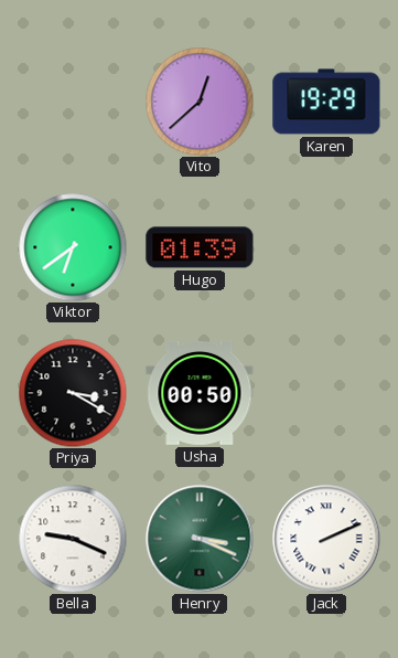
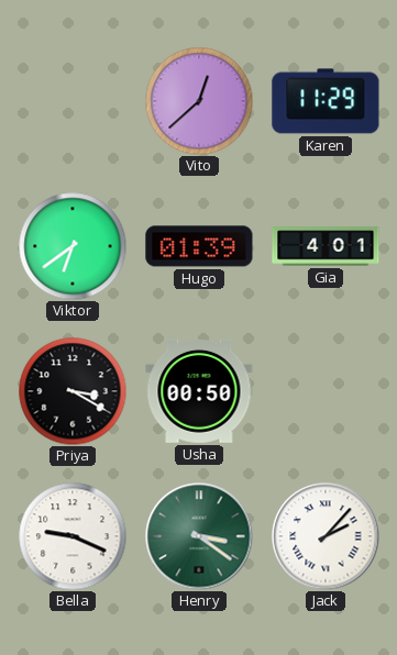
Karen: 19:29 -> 11:29 (326, 101)
Gia: none -> 4:01 (326, 246)
Henry: 3:19 -> 3:21 (199, 536)
Jack: 2:11 -> 2:07 (326, 536)
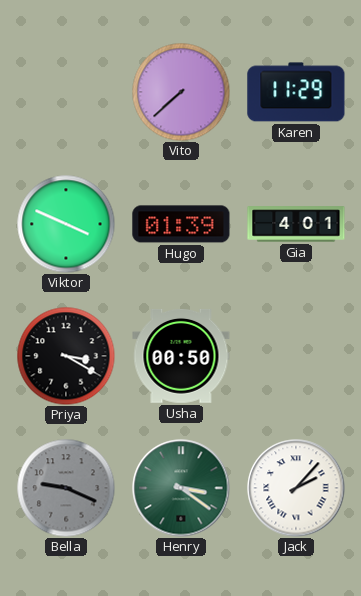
Vito: 12:38 -> 7:38 (181, 92)
Viktor: 6:39 -> 3:49 (66, 224)
Bella dial: white -> grey (66, 488)
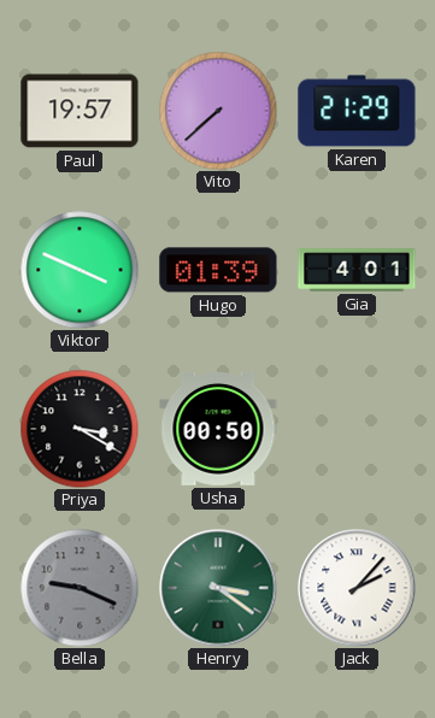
Paul: none -> 19:57 (80, 111)
Karen: 11:29 -> 21:29 (357, 111)
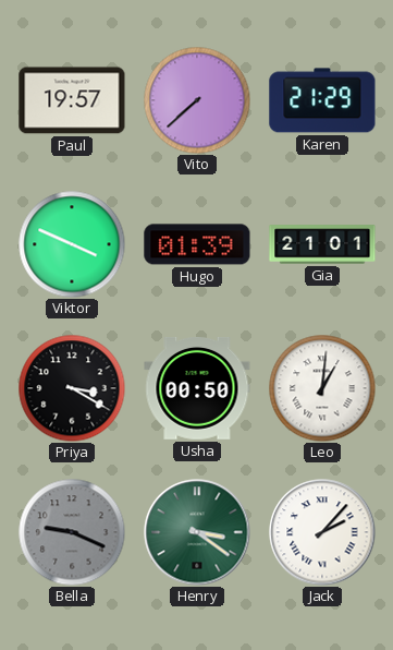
Gia: 4:01 -> 21:01 (322, 244)
Leo: none -> 1:01 (322, 388)
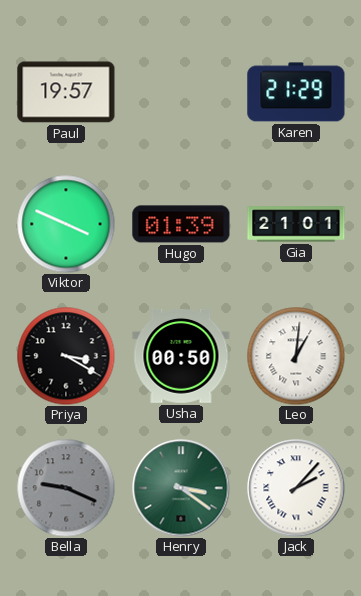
Vito: 7:38 -> none (197, 100)
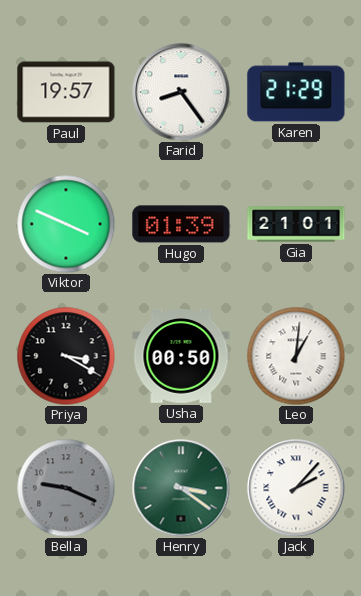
Farid: none -> 8:24 (181, 92)
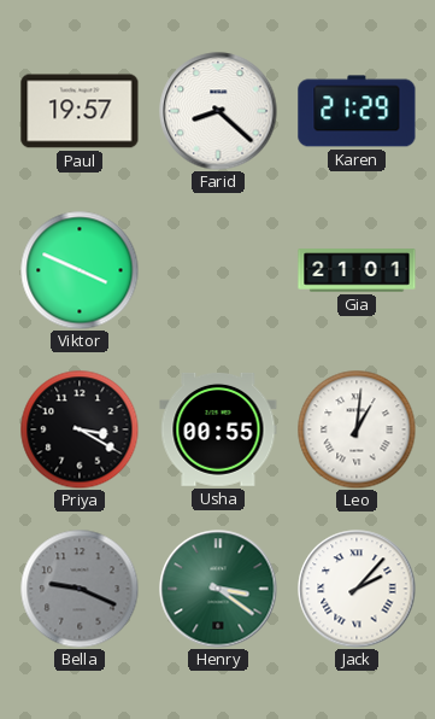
Farid: 8:24 -> 8:22 (218, 111)
Hugo: 01:39 -> none (181, 224)
Usha: 00:50 -> 00:55 (218, 431)
